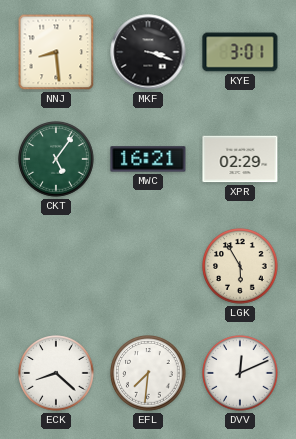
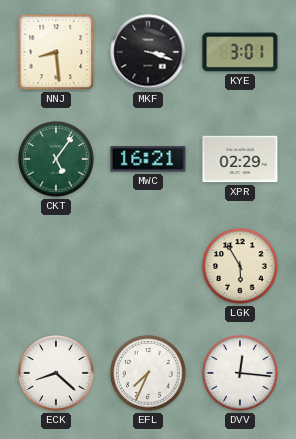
EFL: 7:31 -> 7:34 (148, 373)
DVV: 12:11 -> 12:16 (240, 373)
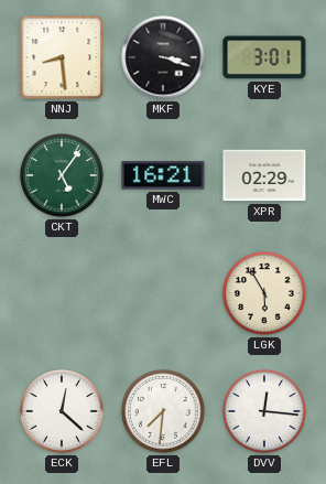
ECK: 8:22 -> 12:22 (62, 411)
EFL: 7:34 -> 7:31 (163, 411)
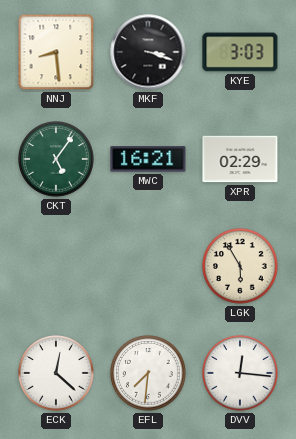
KYE: 3:01 -> 3:03 (240, 52)
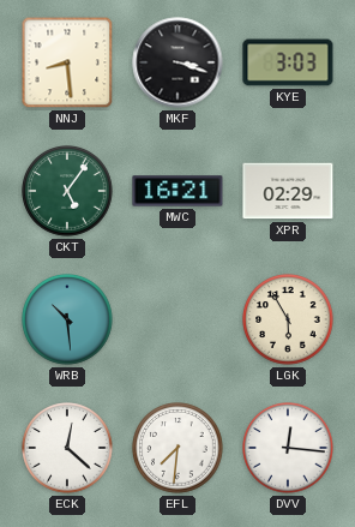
WRB: none -> 10:29 (67, 319)
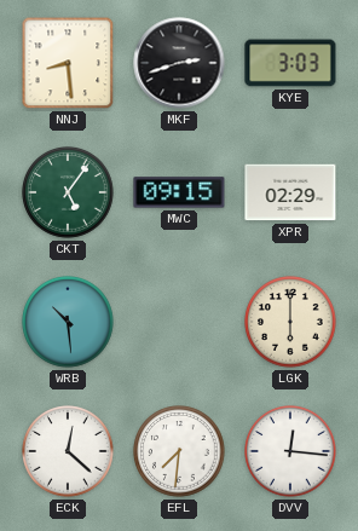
MKF: 3:18 -> 2:42 (179, 63)
MWC: 16:21 -> 09:15 (179, 192)
LGK: 5:55 -> 6:00 (290, 322)
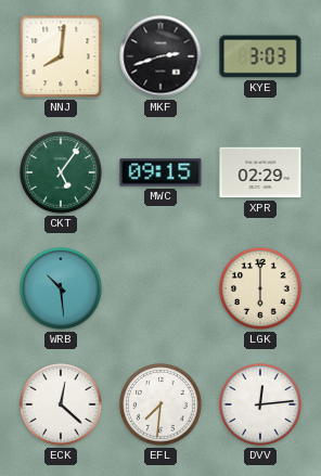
NNJ: 8:29 -> 8:01 (61, 56)
DVV: 12:16 -> 12:14 (260, 404)
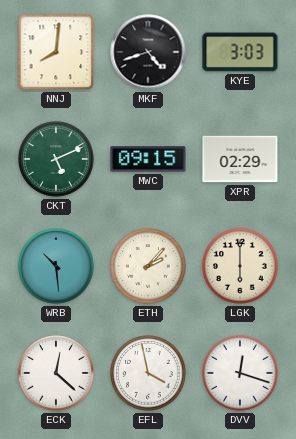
MKF: 2:42 -> 4:42 (148, 52)
CKT: 5:06 -> 5:11 (56, 159)
ETH: none -> 2:07 (148, 266)
EFL: 7:31 -> 3:58 (148, 373)
DVV: 12:14 -> 12:18 (240, 373)
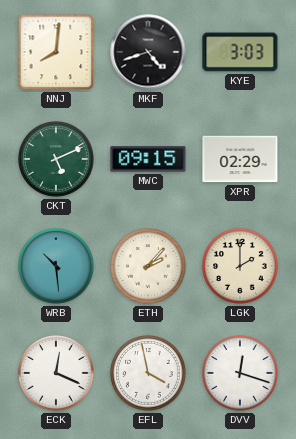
LGK: 6:00 -> 2:00 (240, 266)
ECK: 12:22 -> 12:19 (56, 373)
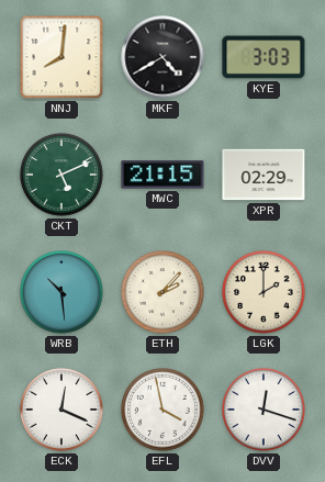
MKF: 4:42 -> 4:40 (162, 57)
MWC: 09:15 -> 21:15 (162, 175)
